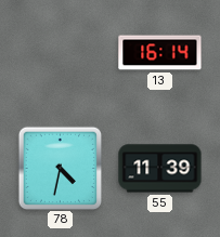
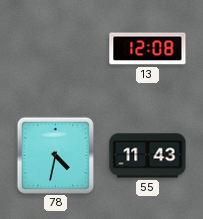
13: 16:14 -> 12:08 (148, 49)
55: 11:39 -> 11:43 (148, 156)
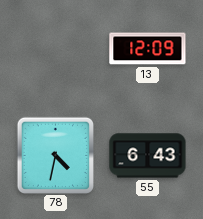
13: 12:08 -> 12:09 (148, 49)
55: 11:43 -> 6:43 (148, 156)
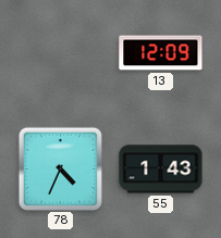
78: 4:32 -> 4:34 (60, 168)
55: 6:43 -> 1:43 (161, 170)
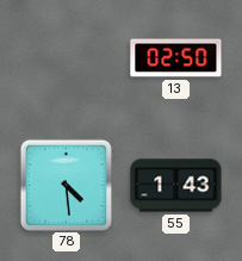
13: 12:09 -> 02:50 (176, 58)
78: 4:34 -> 4:29 (66, 185)
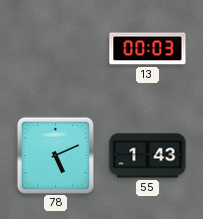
13: 02:50 -> 00:03 (148, 49)
78: 4:29 -> 5:11 (55, 155)
